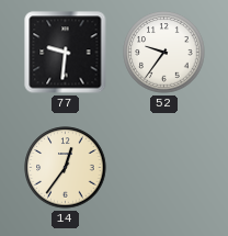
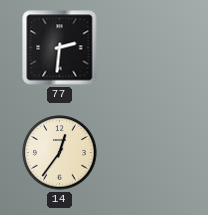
77: 9:31 -> 2:31 (60, 48)
52: 9:36 -> none (164, 53)
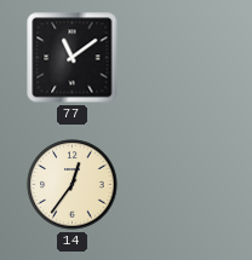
77: 2:31 -> 11:09 (73, 58)
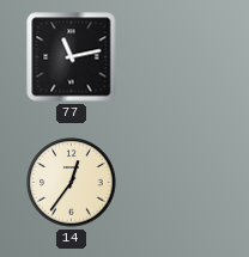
77: 11:09 -> 11:13 (72, 57)
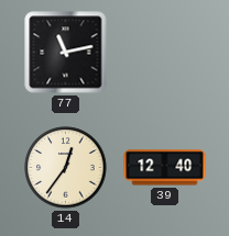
39: none -> 12:40 (165, 168)
